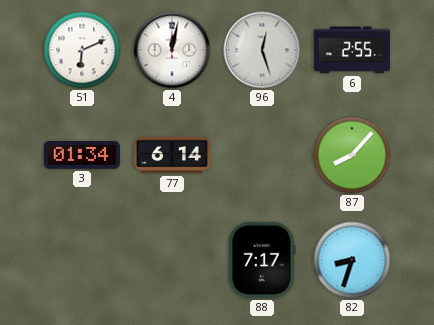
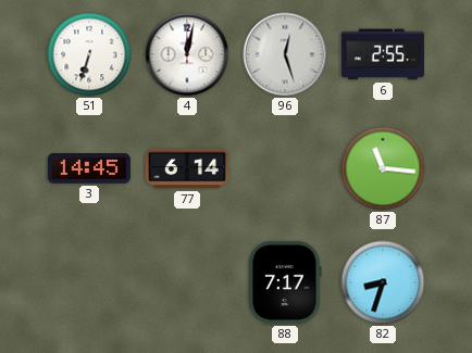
51: 6:11 -> 6:33 (89, 54)
3: 01:34 -> 14:45 (89, 169)
87: 8:07 -> 11:16 (383, 168)
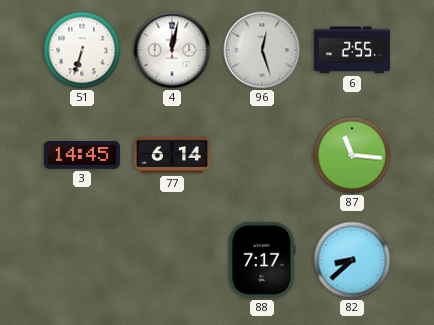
82: 8:33 -> 8:38 (352, 260)
